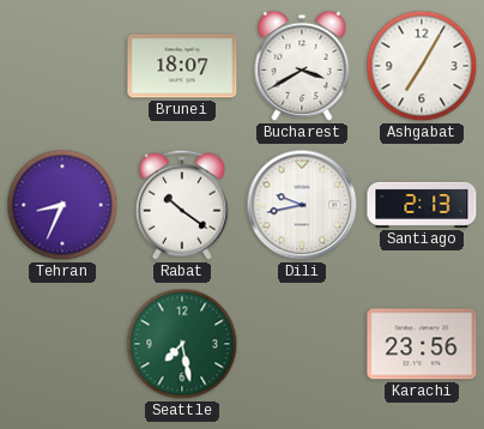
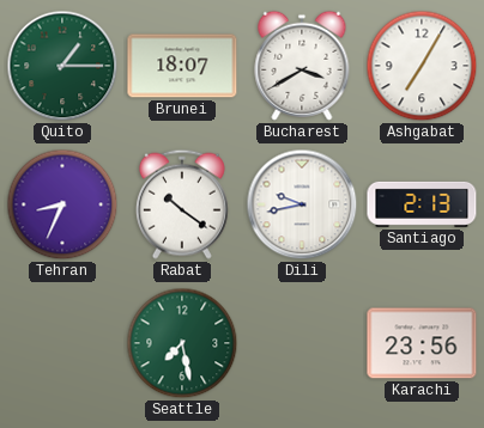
Quito: none -> 1:15 (62, 66)
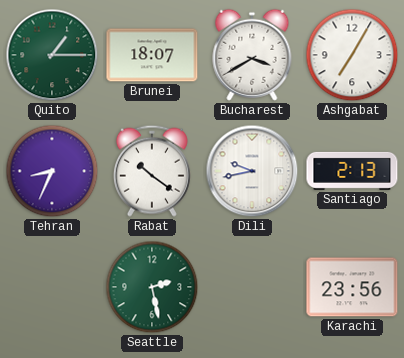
Seattle: 7:28 -> 2:28 (152, 287)
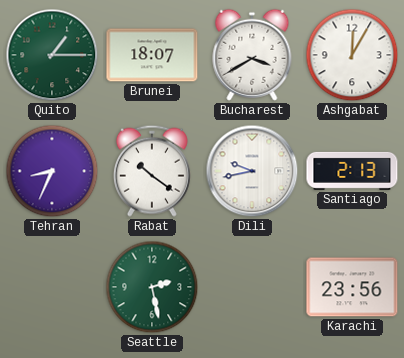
Ashgabat: 7:05 -> 12:05 (352, 55)
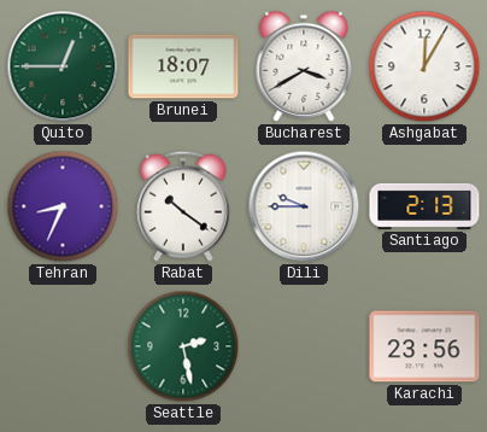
Quito: 1:15 -> 12:45 (63, 66)
Dili: 9:43 -> 9:45 (304, 206)
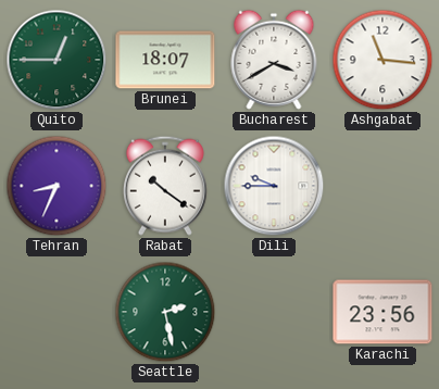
Ashgabat: 12:05 -> 11:16 (382, 60)
Santiago: 2:13 -> none (424, 206)
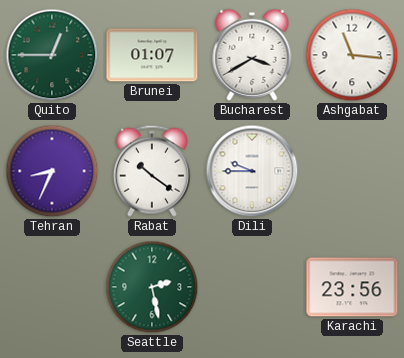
Brunei: 18:07 -> 01:07 (152, 55)
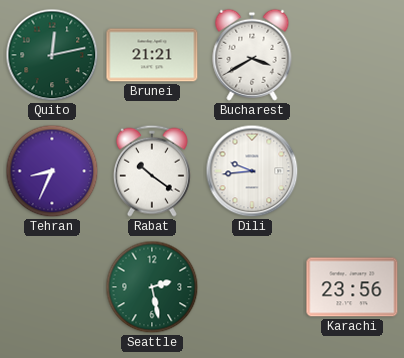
Quito: 12:45 -> 12:13 (52, 55)
Brunei: 01:07 -> 21:21 (152, 55)
Ashgabat: 11:16 -> none (352, 55)
Dili: 9:45 -> 9:44 (252, 171)
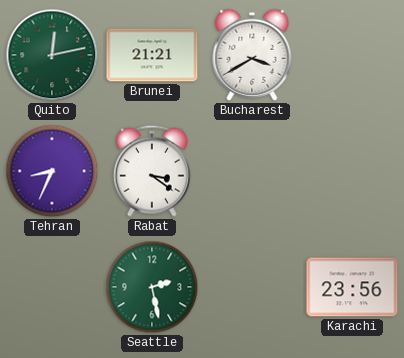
Rabat: 10:21 -> 3:21 (152, 171)
Dili: 9:44 -> none (252, 171)
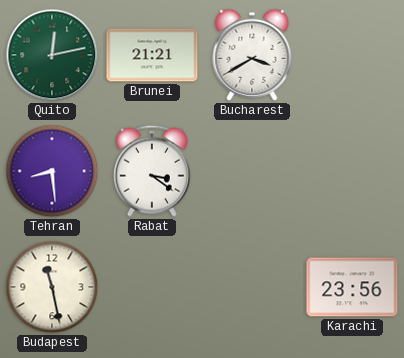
Tehran: 8:34 -> 8:29 (52, 171)
Budapest: none -> 11:28 (52, 287)
Seattle: 2:28 -> none (152, 287)
